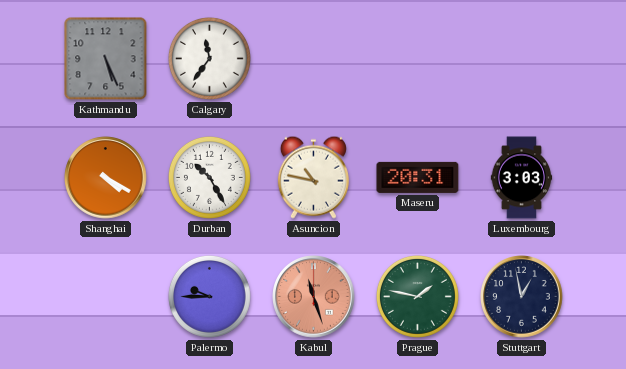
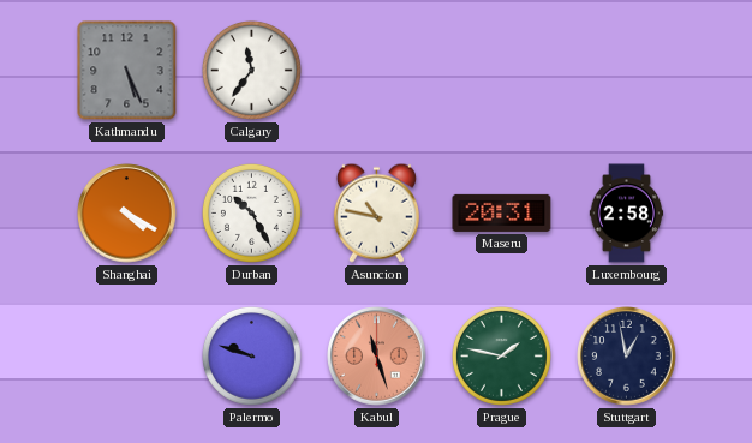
Luxembourg: 3:03 -> 2:58 (627, 214)
Palermo: 9:45 -> 9:48 (251, 355)
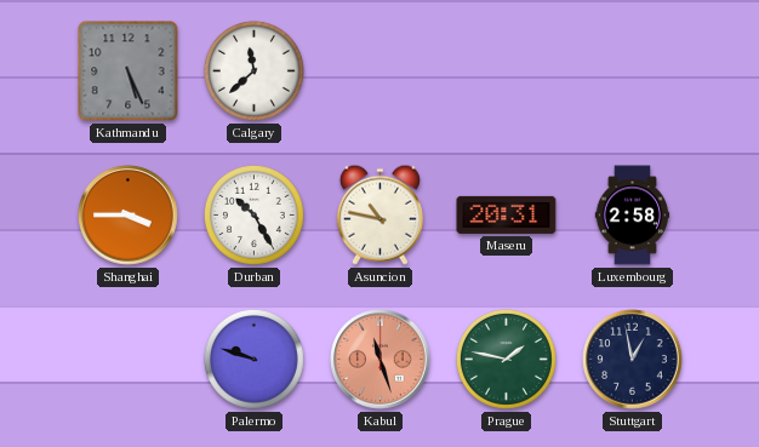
Calgary: 11:36 -> 11:38 (253, 70)
Shanghai: 4:20 -> 3:45 (129, 216)
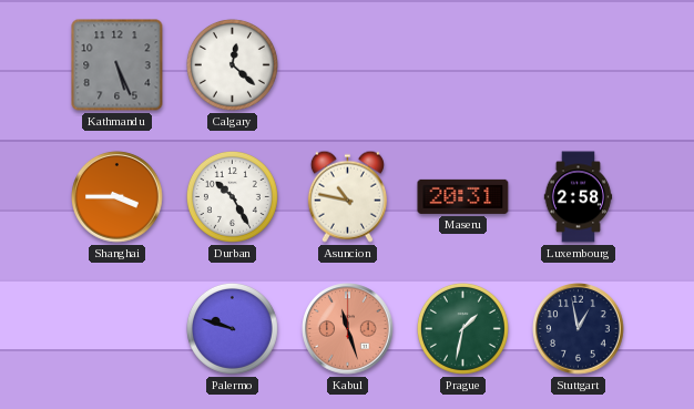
Calgary: 11:38 -> 12:22 (232, 64)
Prague: 1:47 -> 1:32 (462, 328)
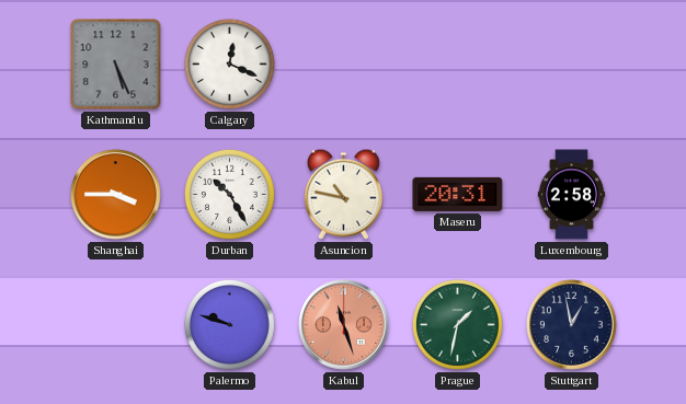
Calgary: 12:22 -> 12:19 (229, 64)
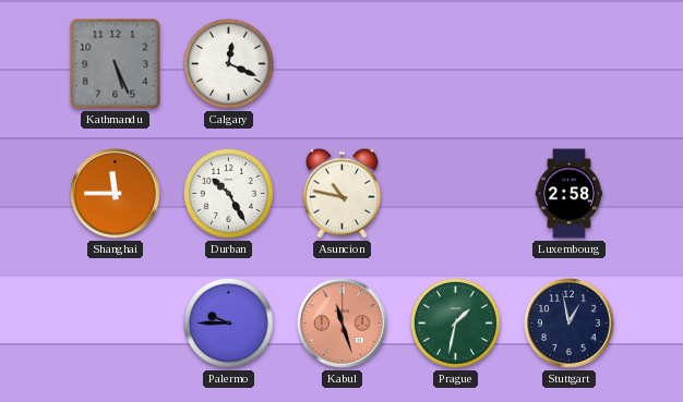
Shanghai: 3:45 -> 11:45 (116, 194)
Maseru: 20:31 -> none (458, 194)
Palermo: 9:48 -> 9:45 (228, 322)
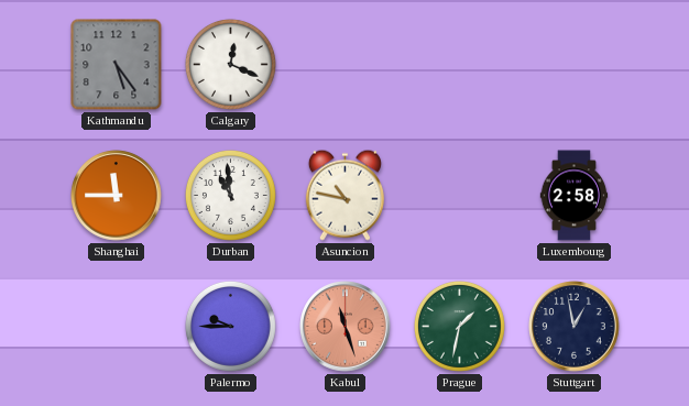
Kathmandu: 5:26 -> 5:24 (117, 65)
Durban: 10:25 -> 10:59 (230, 195)
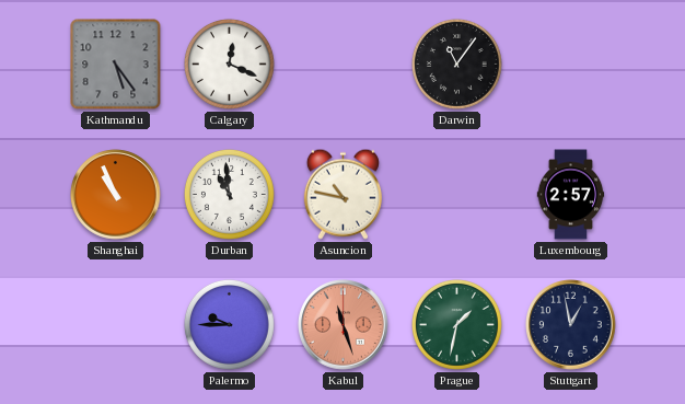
Darwin: none -> 11:06 (456, 64)
Shanghai: 11:45 -> 10:56 (116, 195)
Luxembourg: 2:58 -> 2:57 (571, 195)
